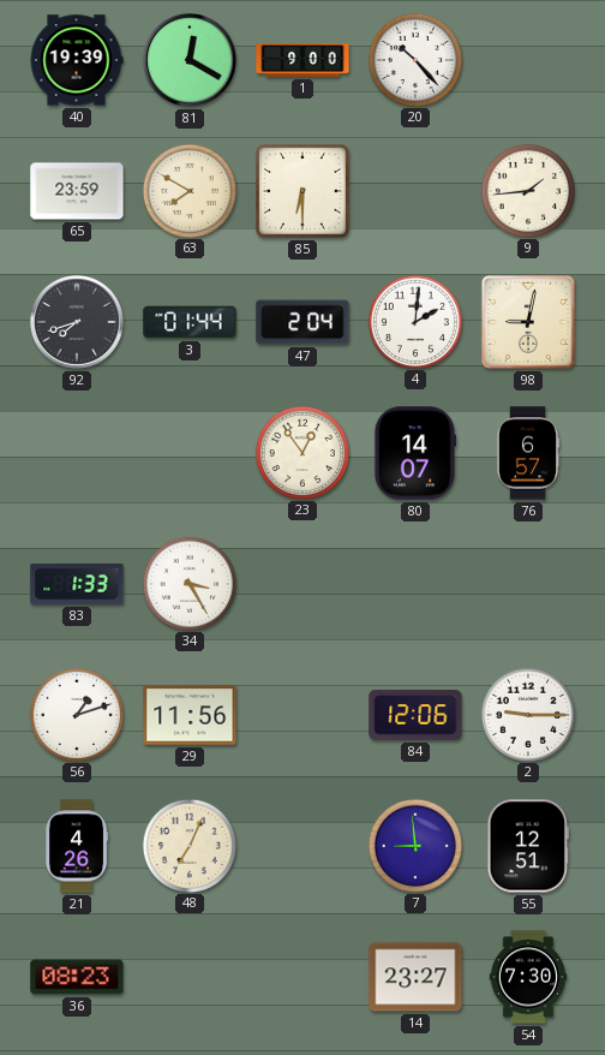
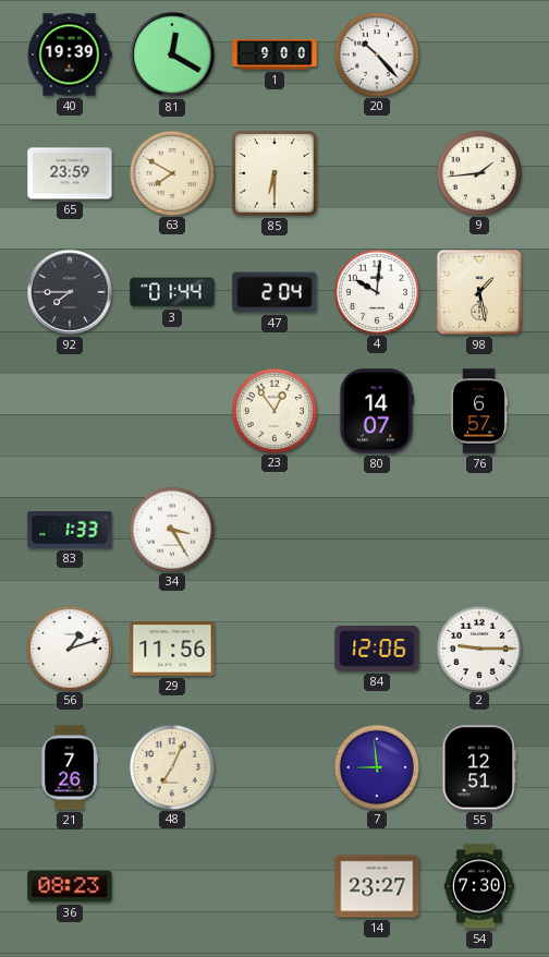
92: 7:42 -> 7:45 (70, 292)
4: 2:01 -> 10:01 (376, 291)
98: 9:02 -> 1:28 (479, 292)
21: 4:26 -> 7:26 (70, 767)
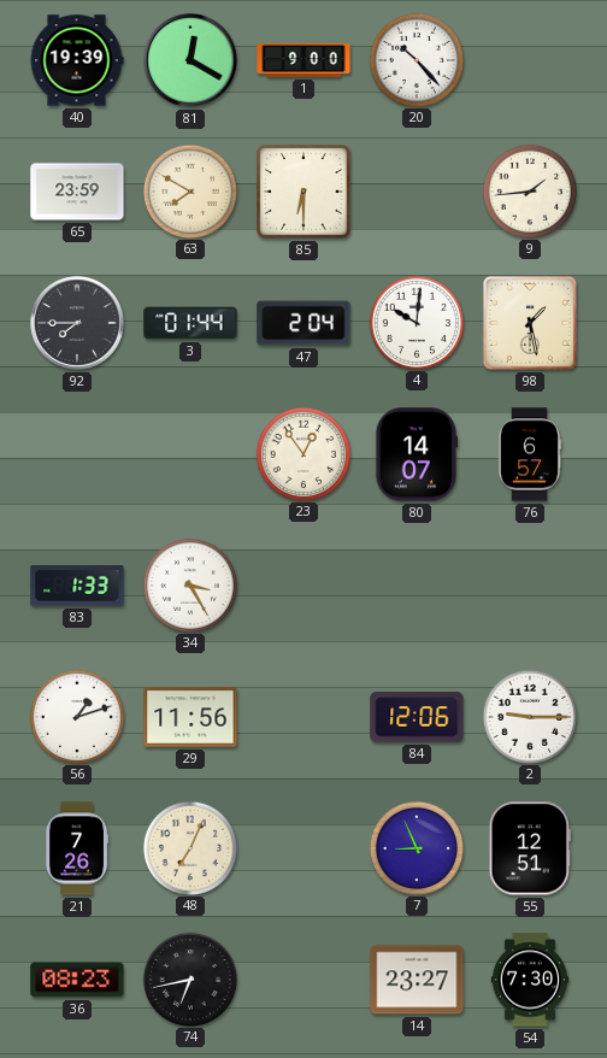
7: 8:59 -> 8:56 (416, 847)
74: none -> 6:43 (189, 978)
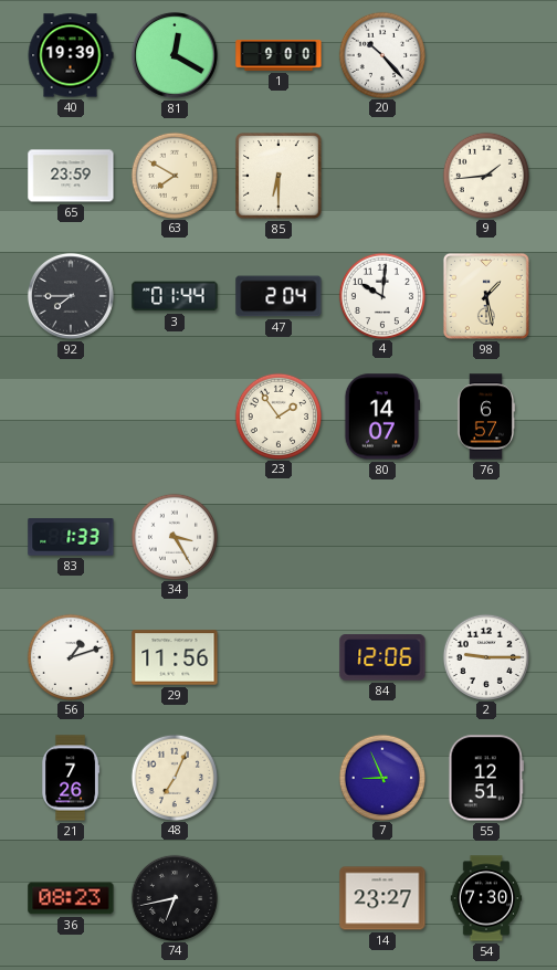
23: 12:54 -> 1:54 (277, 415)
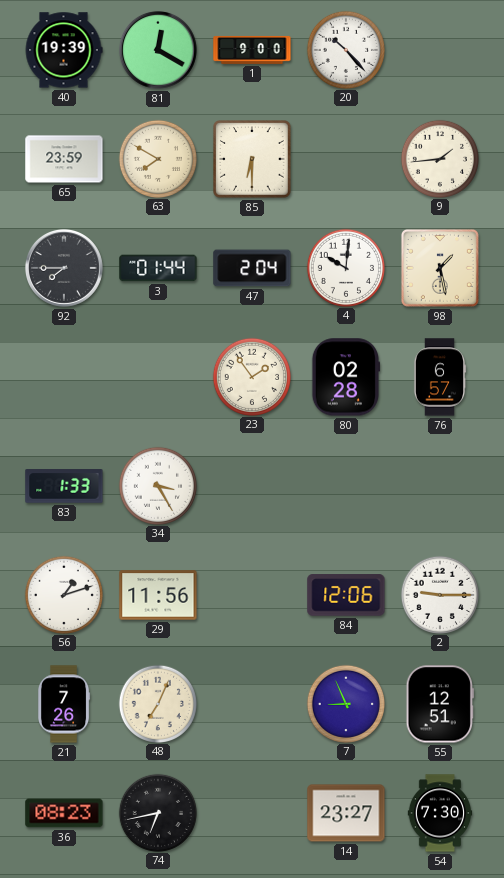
80: 14:07 -> 02:28 (346, 377)
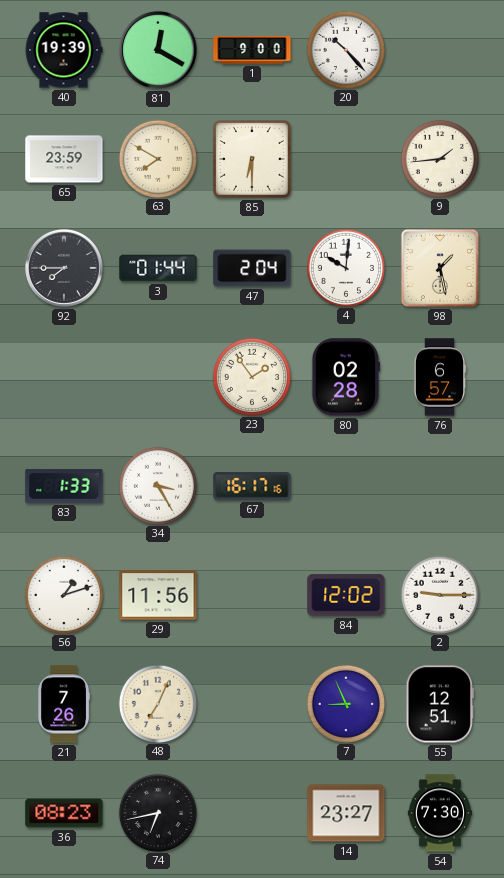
67: none -> 16:17 (252, 486)
84: 12:06 -> 12:02 (346, 595)
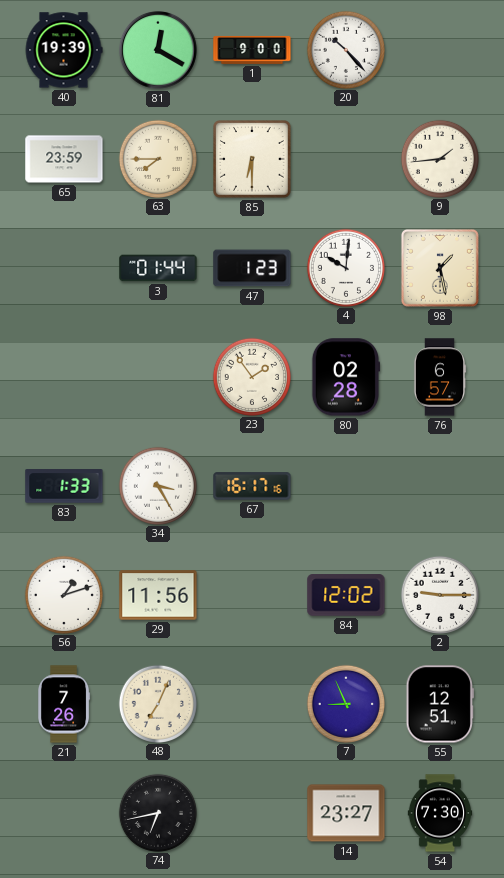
63: 7:50 -> 7:45 (157, 158)
92: 7:45 -> none (64, 268)
47: 2:04 -> 1:23 (252, 268)
36: 08:23 -> none (64, 813)
